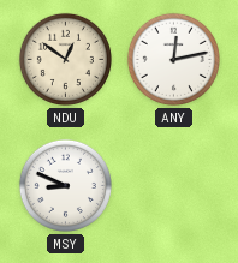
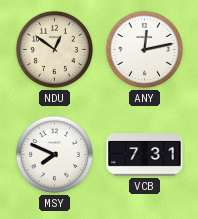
MSY: 8:49 -> 7:49 (54, 154)
VCB: none -> 7:31 (145, 155)
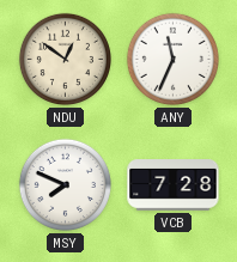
ANY: 12:13 -> 11:34 (172, 59)
VCB: 7:31 -> 7:28 (174, 185)
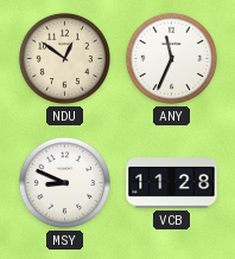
MSY: 7:49 -> 8:49 (64, 182)
VCB: 7:28 -> 11:28 (172, 183)
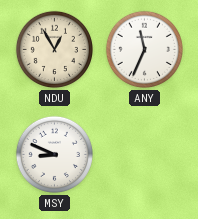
NDU: 12:51 -> 12:55 (54, 49)
VCB: 11:28 -> none (172, 183)
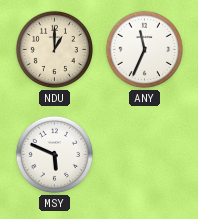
NDU: 12:55 -> 1:00 (54, 49)
MSY: 8:49 -> 5:49 (54, 154)
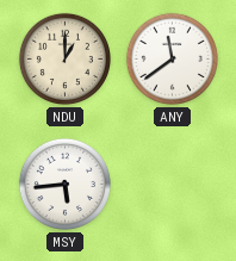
ANY: 11:34 -> 11:39 (172, 58)
MSY: 5:49 -> 5:44 (64, 184)
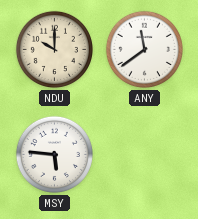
NDU: 1:00 -> 10:00 (54, 49)
MSY: 5:44 -> 5:46 (54, 154)
